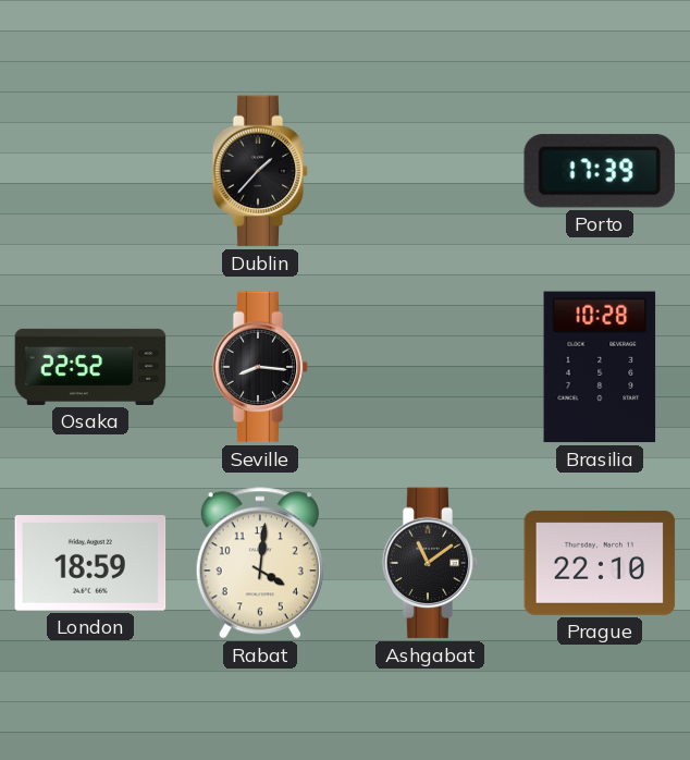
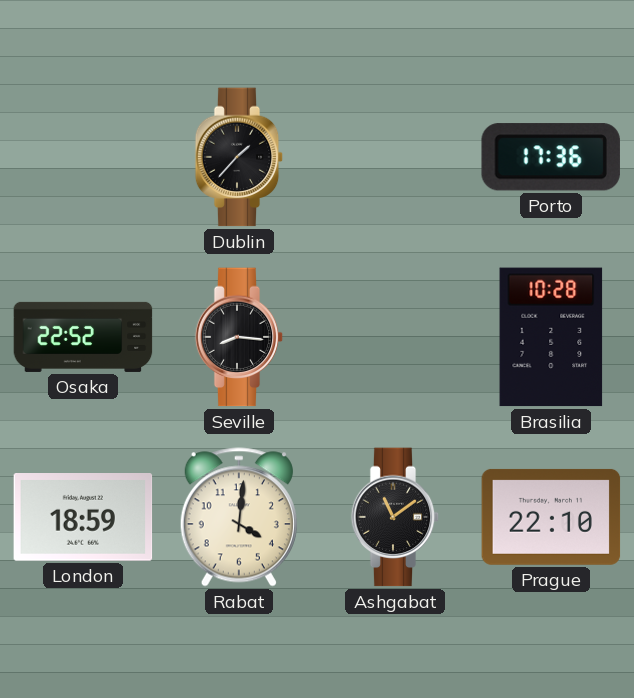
Porto: 17:39 -> 17:36 (551, 157)
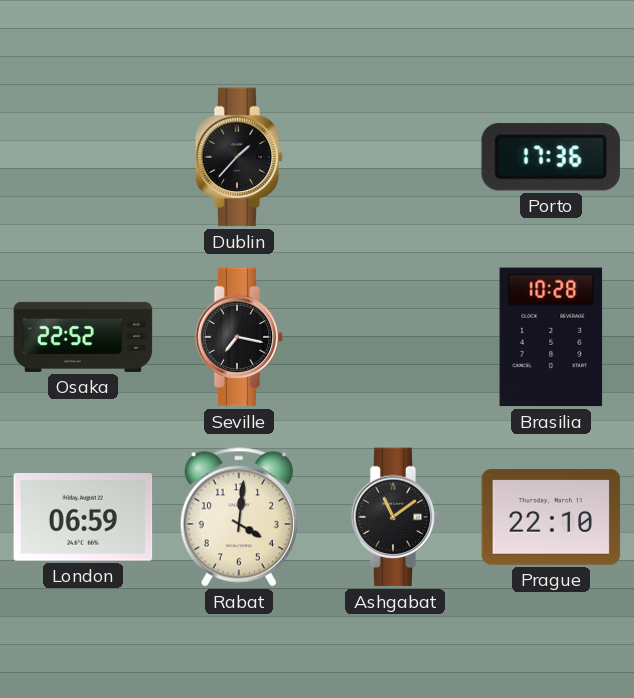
Seville: 8:16 -> 7:17 (239, 337)
London: 18:59 -> 06:59 (83, 518)
